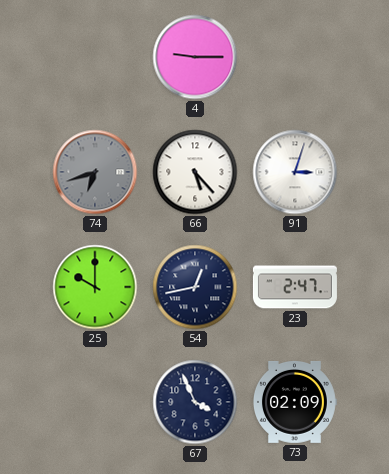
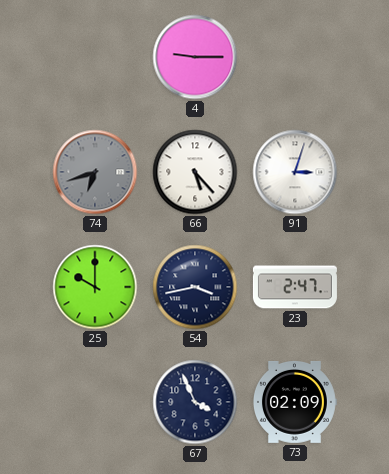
54: 12:43 -> 3:43 (195, 287)
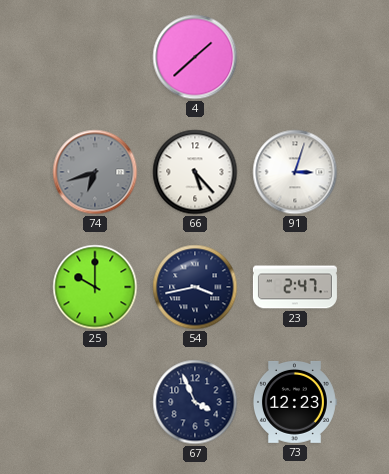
4: 9:15 -> 1:38 (195, 57)
73: 02:09 -> 12:23 (294, 402)
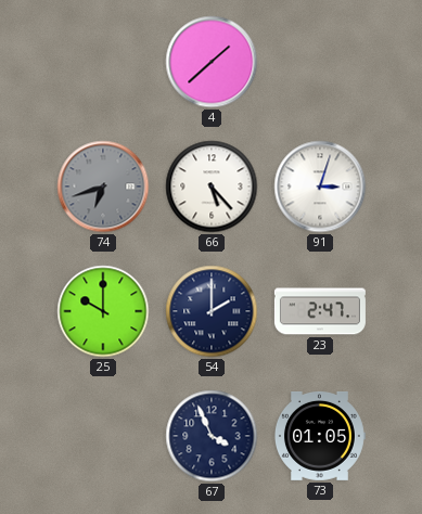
54: 3:43 -> 2:00 (212, 311)
73: 12:23 -> 01:05 (319, 436)
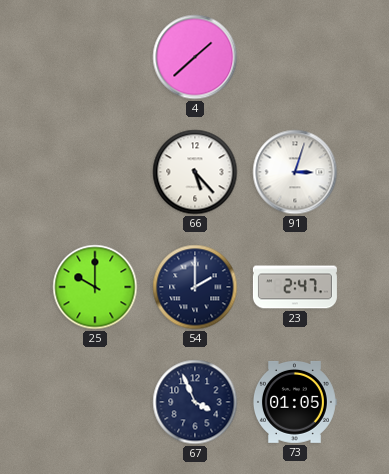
74: 6:42 -> none (103, 187)
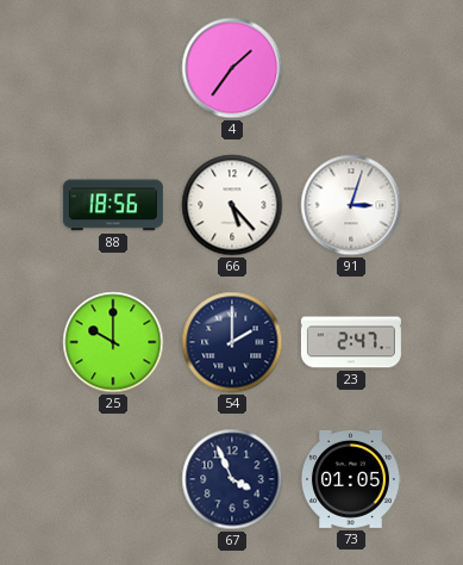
4: 1:38 -> 1:36 (232, 68)
88: none -> 18:56 (113, 205)
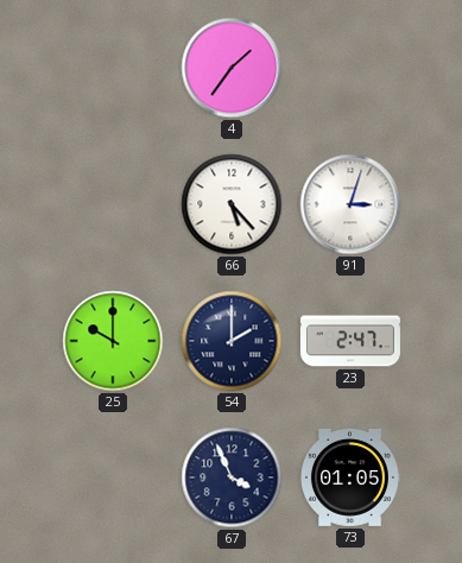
88: 18:56 -> none (113, 205)
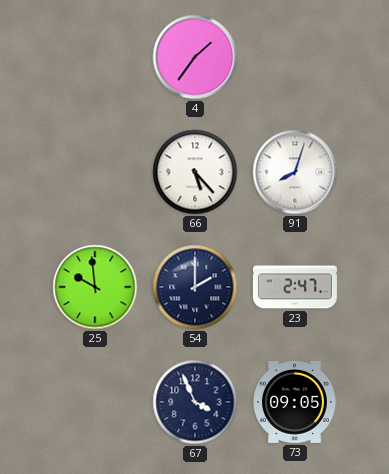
91: 3:03 -> 8:03 (295, 172)
25: 10:00 -> 9:59 (95, 287)
73: 01:05 -> 09:05 (294, 402)
